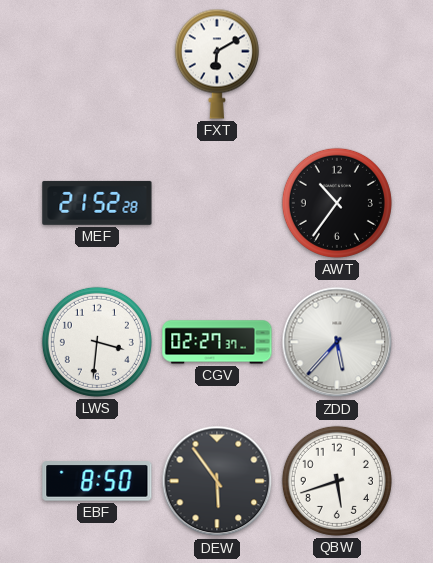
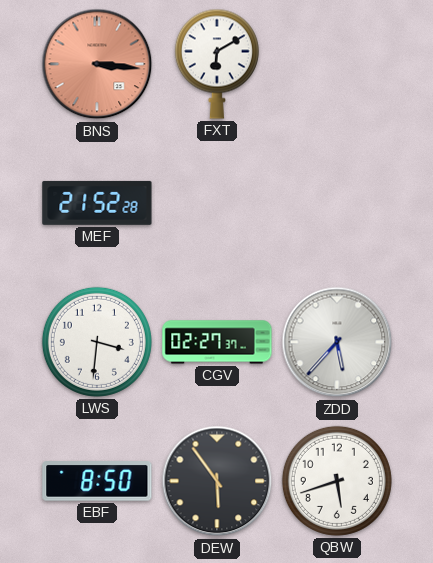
BNS: none -> 3:16 (97, 64)
AWT: 10:36 -> none (337, 203)
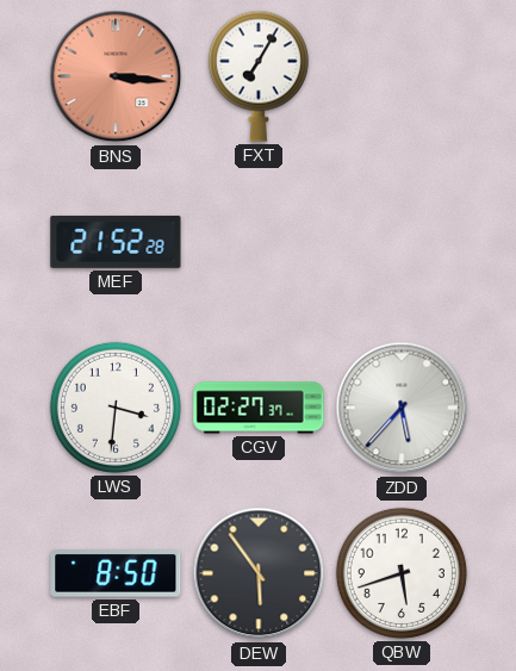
FXT: 6:10 -> 7:05 (259, 76)
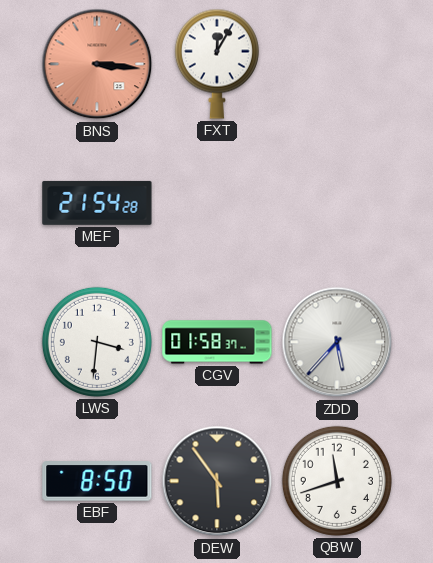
FXT: 7:05 -> 12:05 (217, 64)
MEF: 21:52 -> 21:54 (97, 203)
CGV: 02:27 -> 01:58 (217, 342)
QBW: 5:42 -> 11:42 (337, 481)
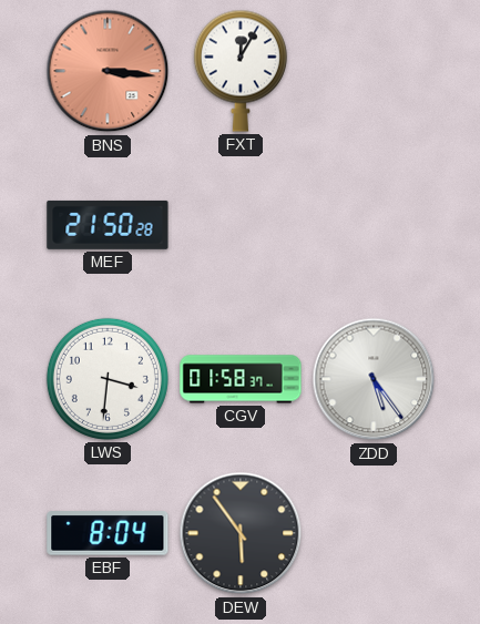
MEF: 21:54 -> 21:50 (108, 225)
ZDD: 5:37 -> 5:24 (374, 379)
EBF: 8:50 -> 8:04 (108, 533)
QBW: 11:42 -> none (337, 481)
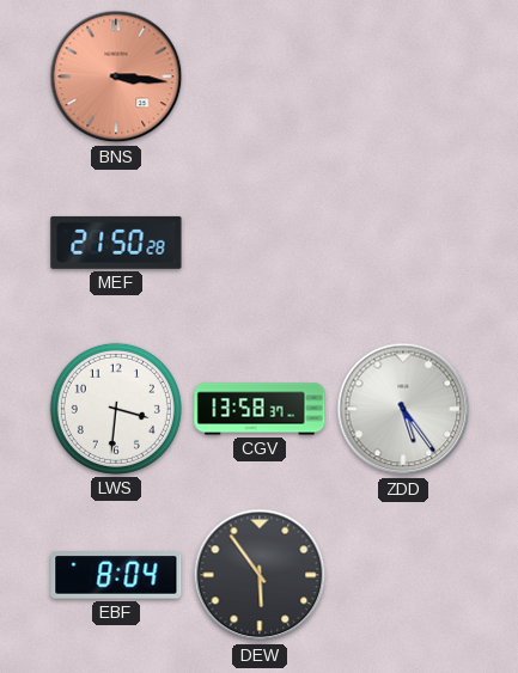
FXT: 12:05 -> none (241, 71)
CGV: 01:58 -> 13:58 (260, 409)
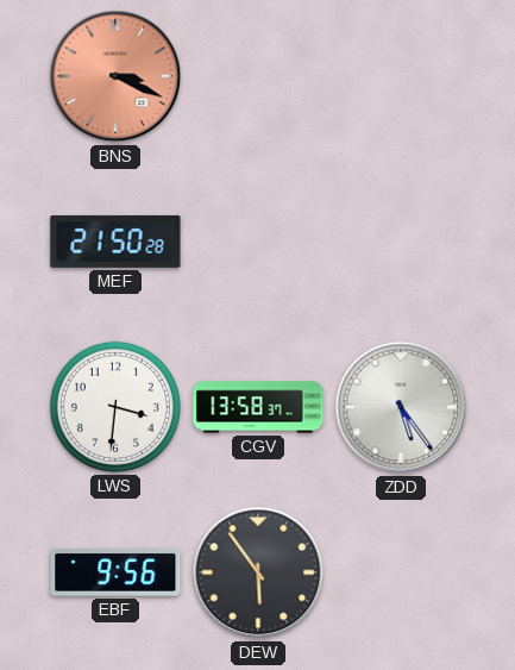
BNS: 3:16 -> 3:19 (115, 76)
EBF: 8:04 -> 9:56 (115, 572)
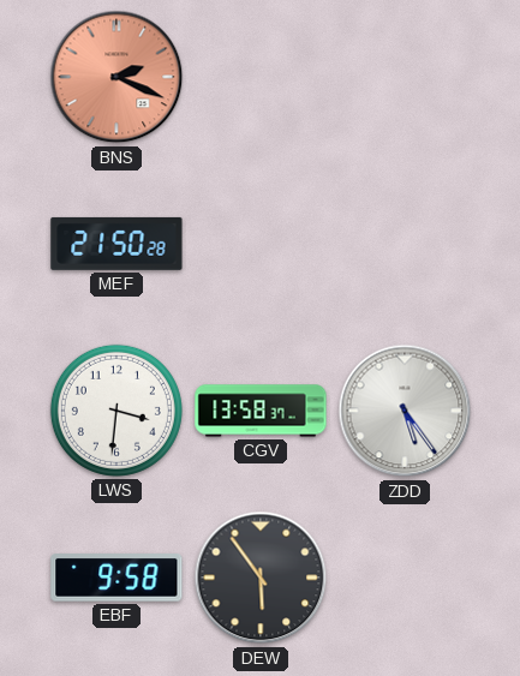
BNS: 3:19 -> 2:19 (116, 77)
EBF: 9:56 -> 9:58 (116, 578)
